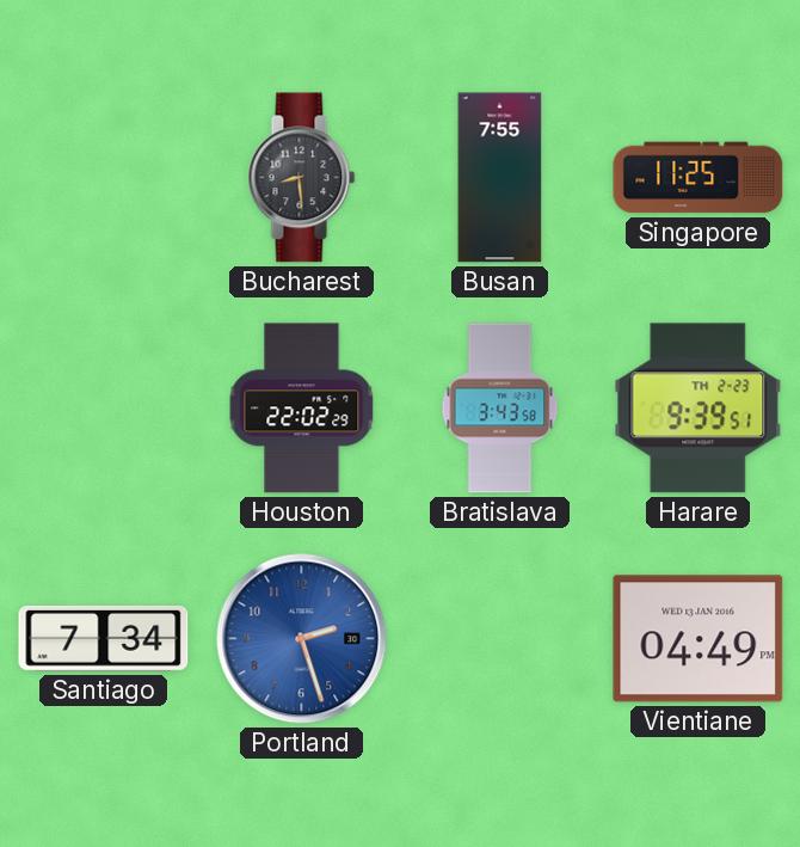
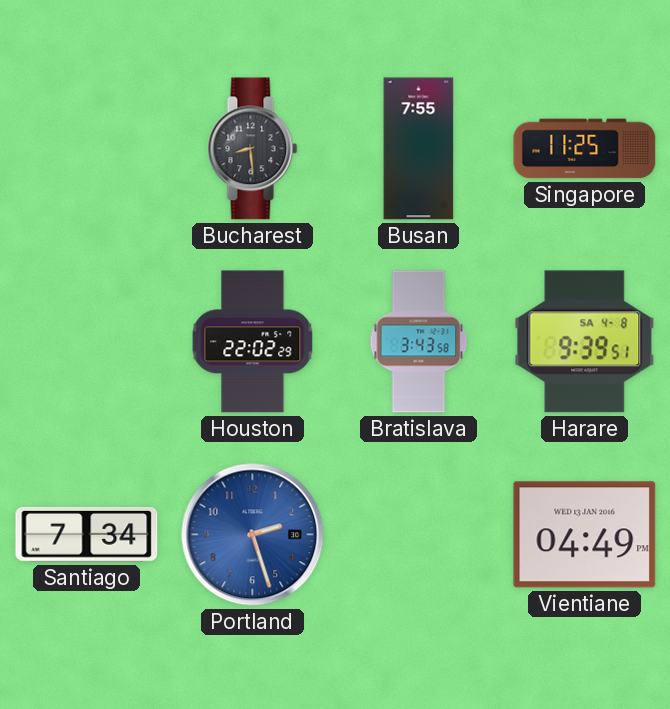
Harare date: TH 2-23 -> SA 4-8 (585, 342)
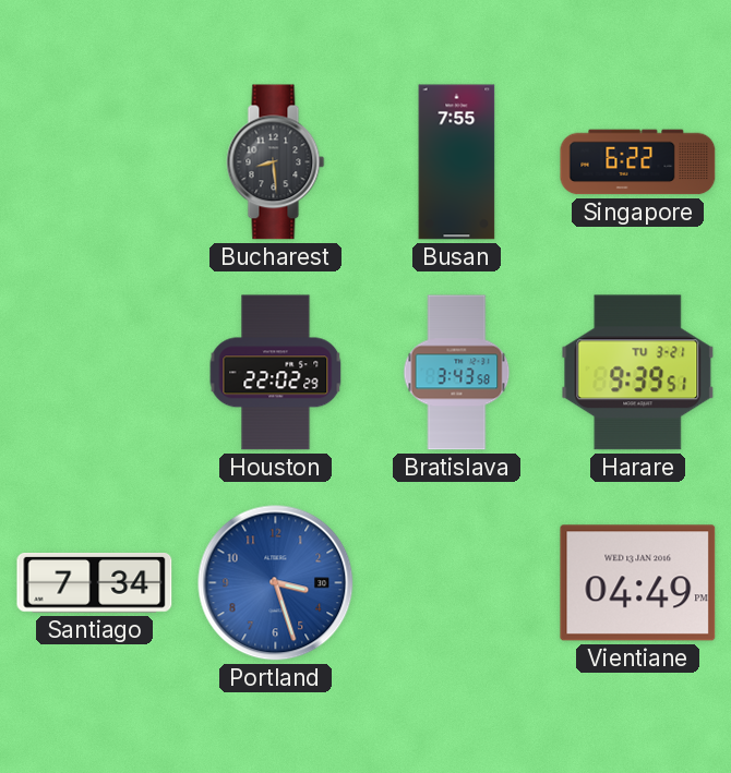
Singapore: 11:25 -> 6:22 (638, 162)
Harare date: SA 4-8 -> TU 3-21 (638, 373)
Portland: 2:27 -> 3:27 (276, 583)
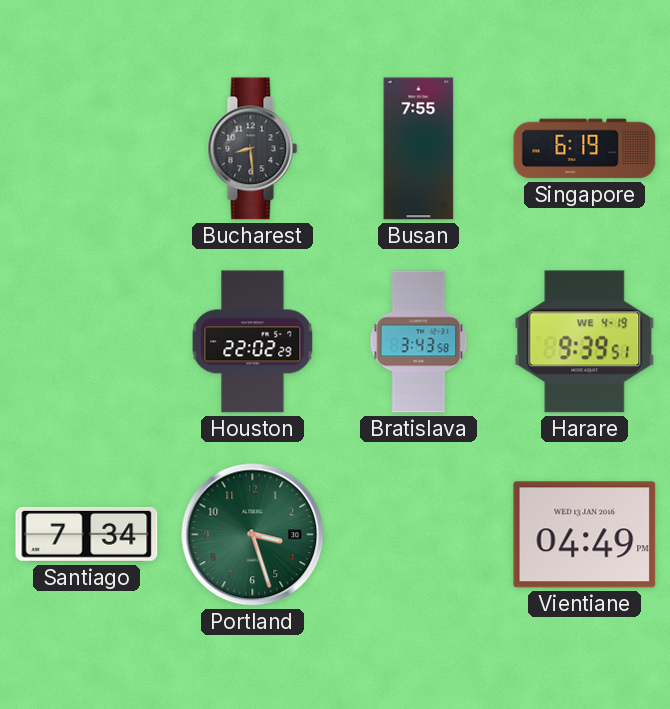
Singapore: 6:22 -> 6:19 (585, 149)
Harare date: TU 3-21 -> WE 4-19 (585, 342)
Portland dial: blue -> green (253, 535)
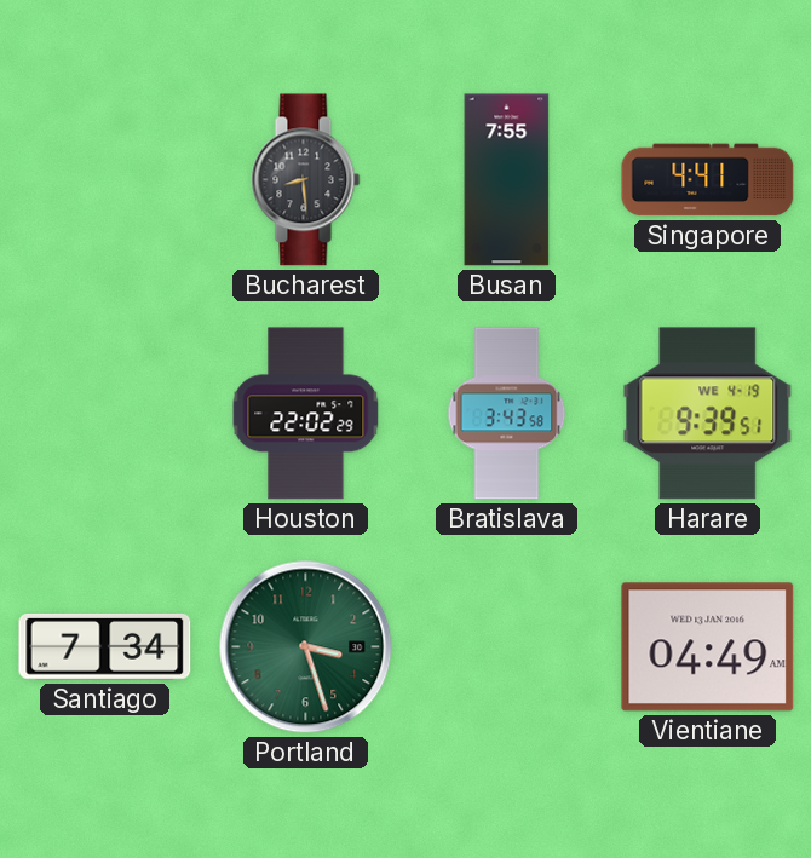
Singapore: 6:19 -> 4:41 (708, 180)
Vientiane: 04:49 PM -> 04:49 AM (708, 647)
